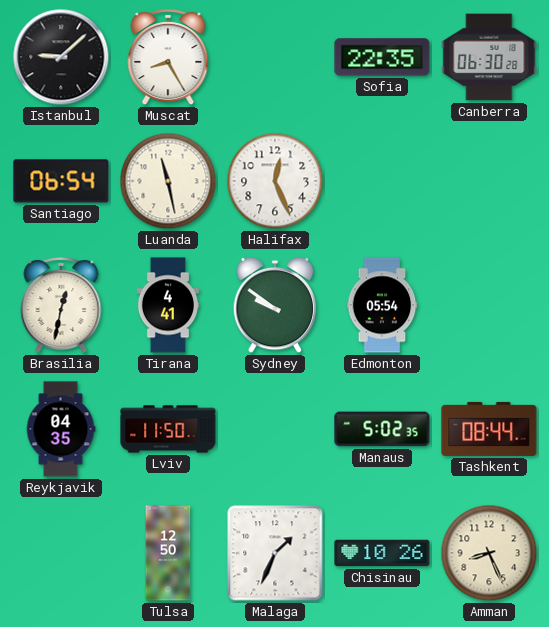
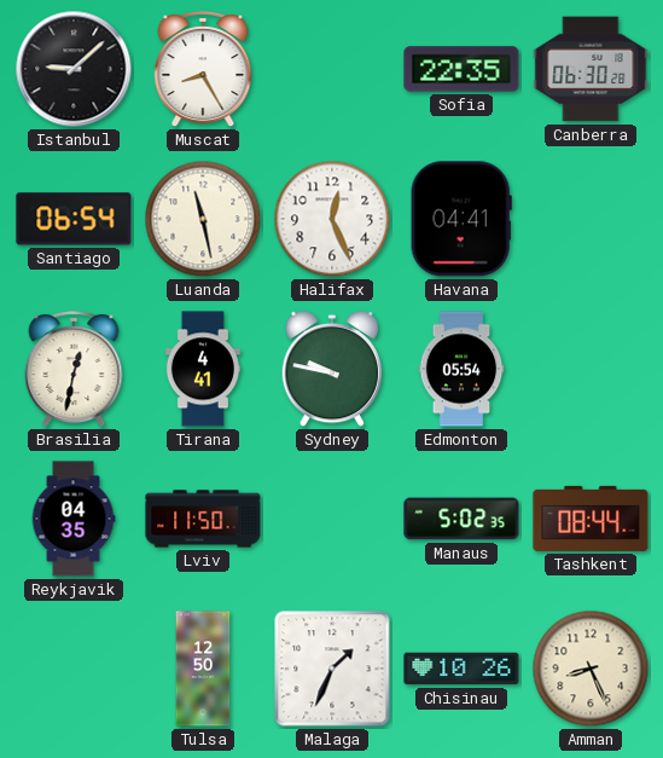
Havana: none -> 04:41 (461, 219)
Sydney: 9:51 -> 9:47 (332, 369)
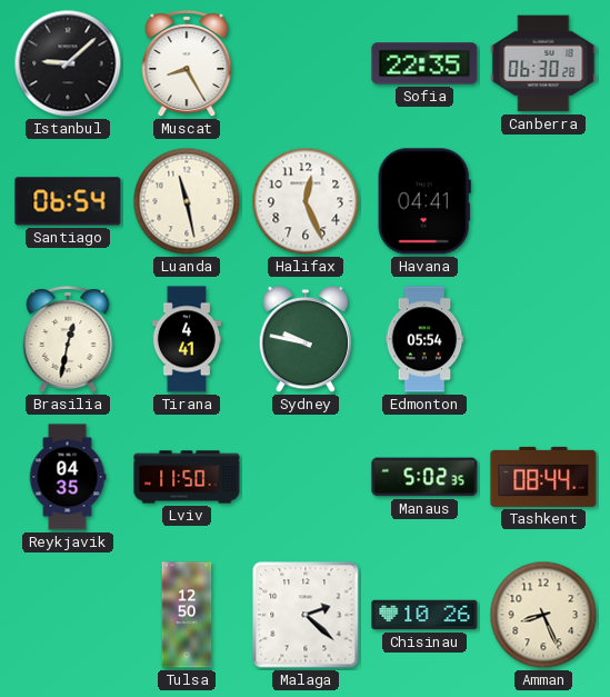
Malaga: 1:34 -> 2:22 (306, 615)
